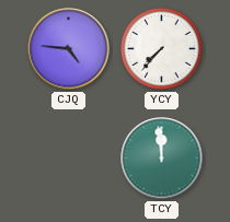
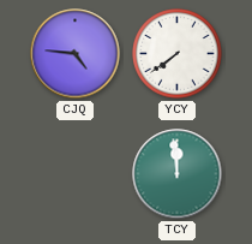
YCY: 7:37 -> 7:39 (178, 54)
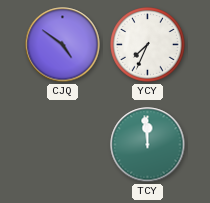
CJQ: 4:46 -> 4:51 (63, 45)
YCY: 7:39 -> 7:34 (148, 45)
